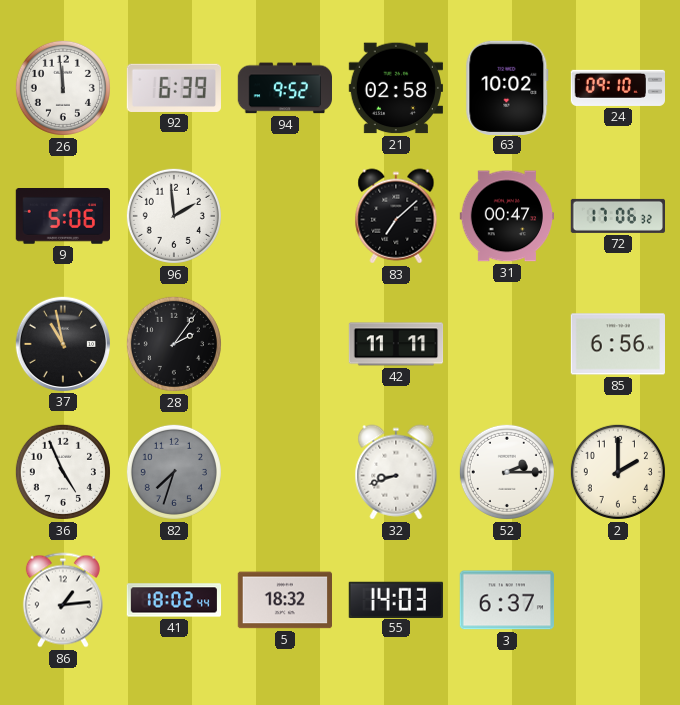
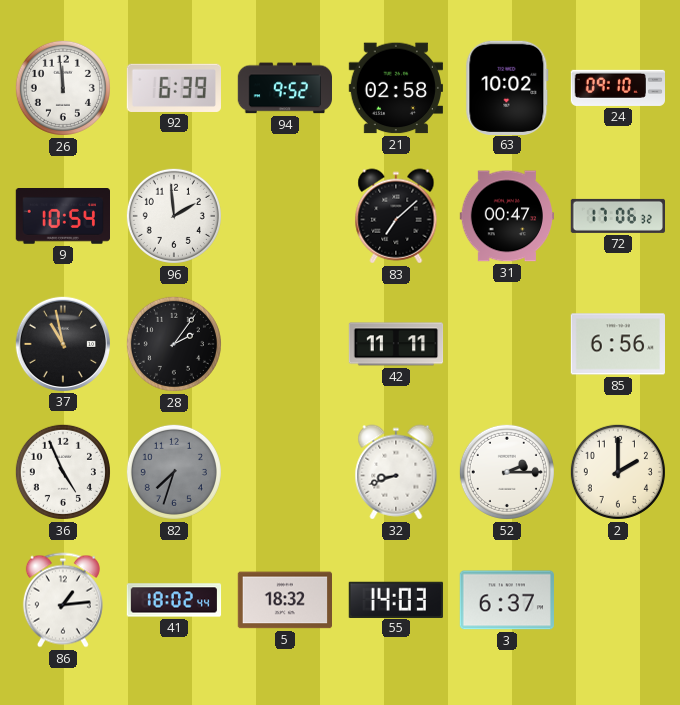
9: 5:06 -> 10:54 (62, 216)
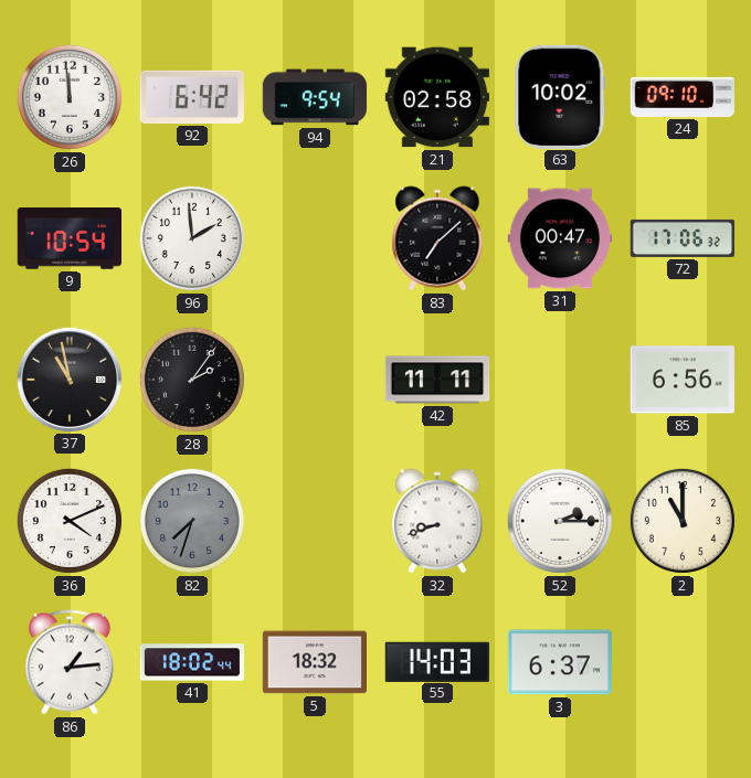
92: 6:39 -> 6:42 (192, 97)
94: 9:52 -> 9:54 (314, 97)
36: 4:56 -> 4:11 (70, 521)
2: 2:00 -> 11:00 (683, 521)
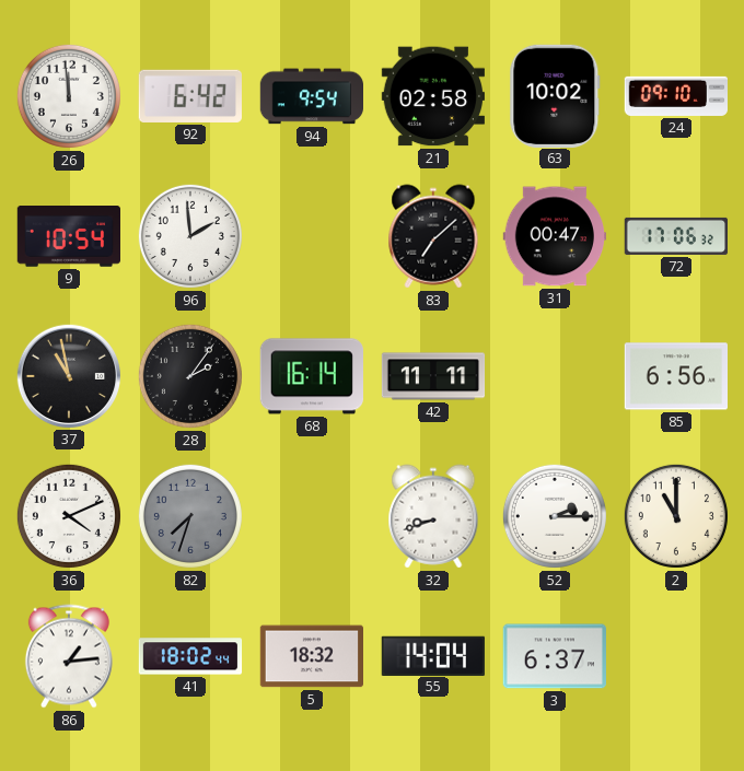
68: none -> 16:14 (311, 376)
55: 14:03 -> 14:04 (432, 655)
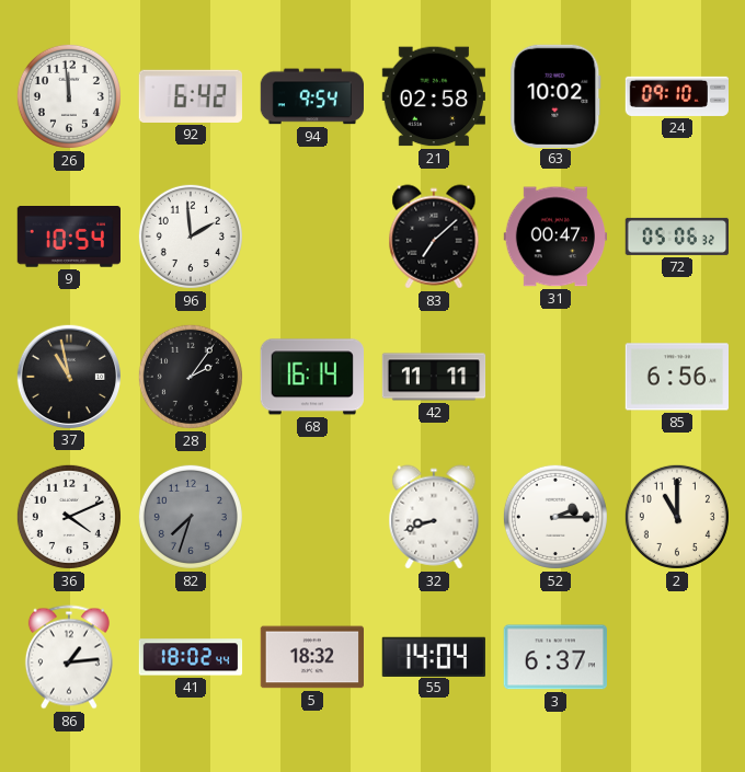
72: 17:06 -> 05:06 (676, 237)
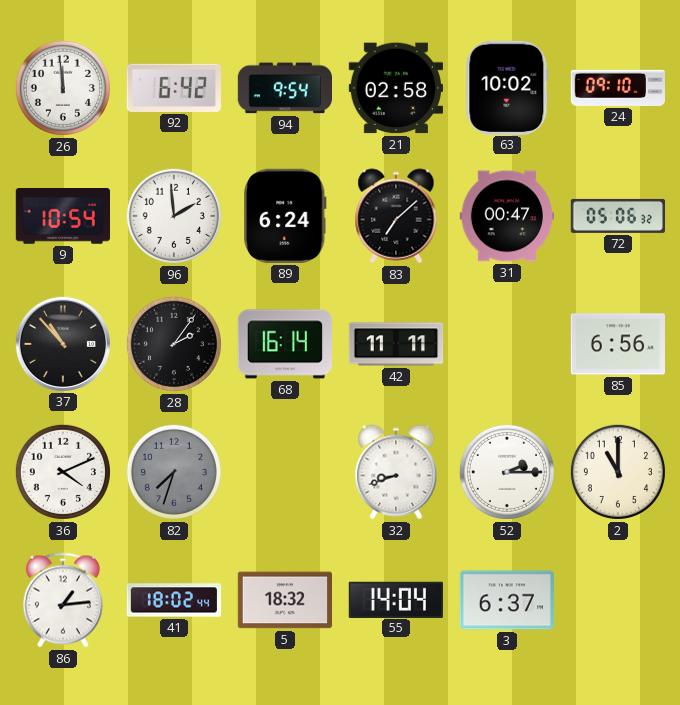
89: none -> 6:24 (285, 216)
37: 10:58 -> 10:53 (62, 343)
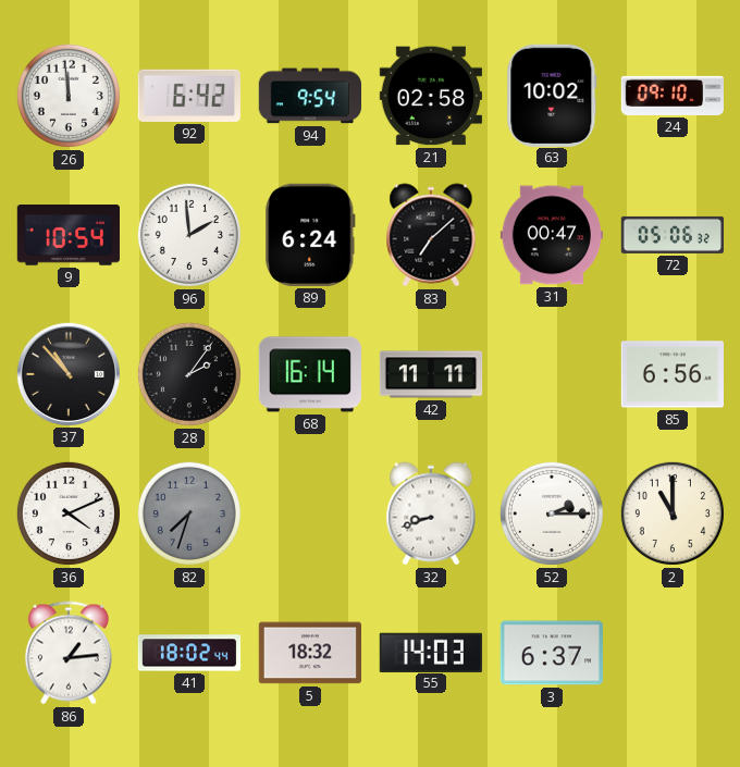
55: 14:04 -> 14:03 (430, 652)
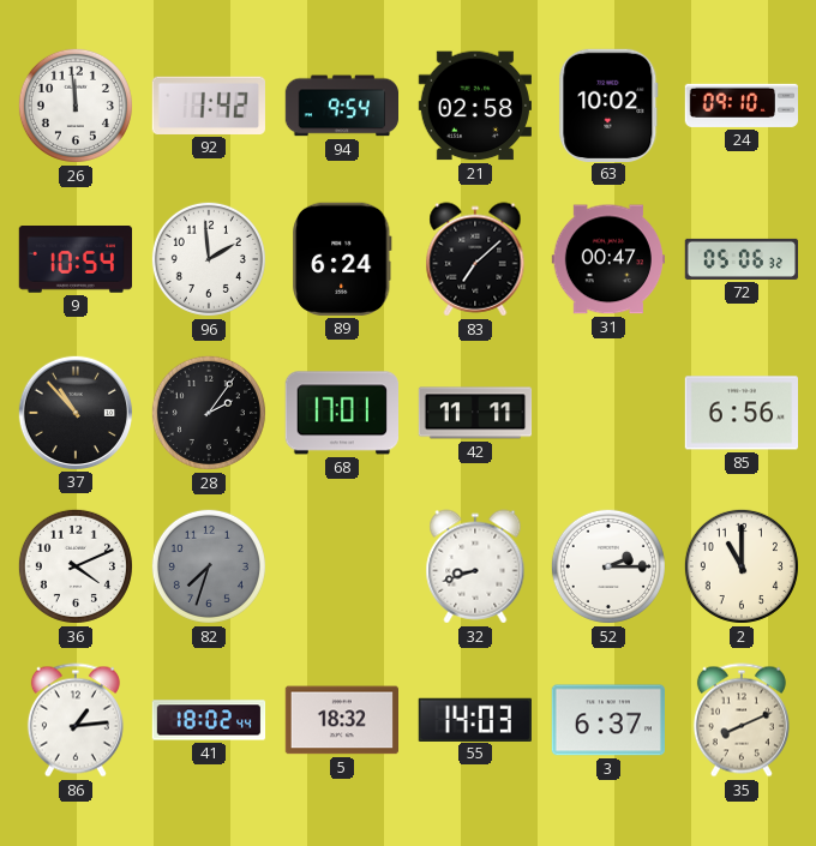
92: 6:42 -> 1:42 (209, 106)
68: 16:14 -> 17:01 (341, 413)
35: none -> 8:11 (742, 720)
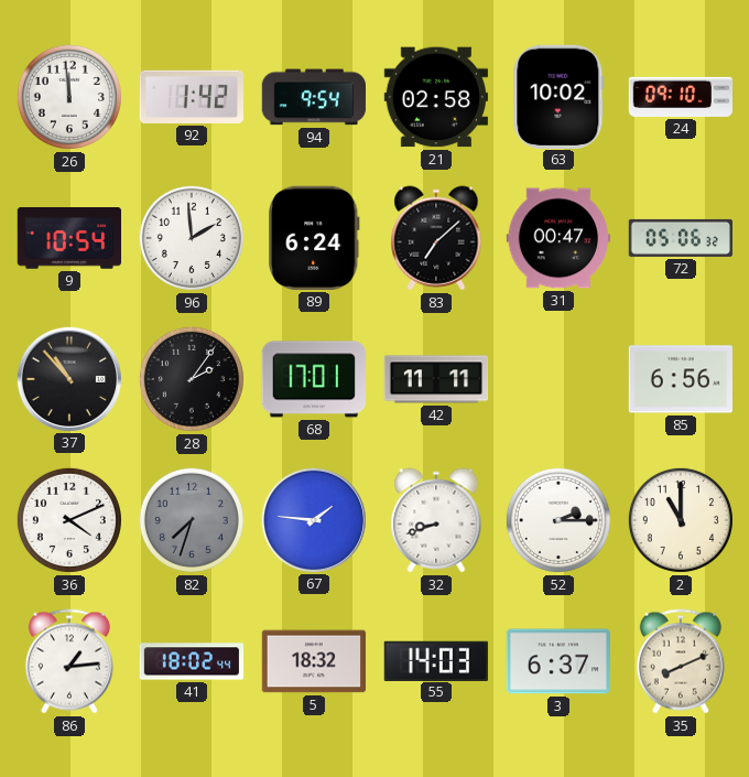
67: none -> 1:46 (313, 519)
